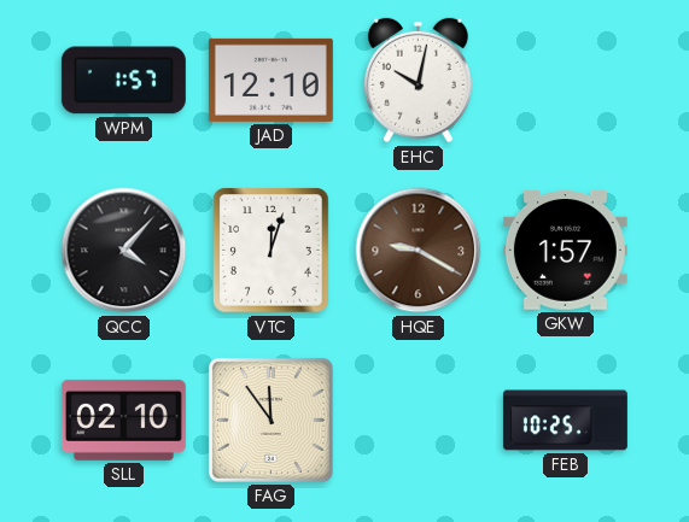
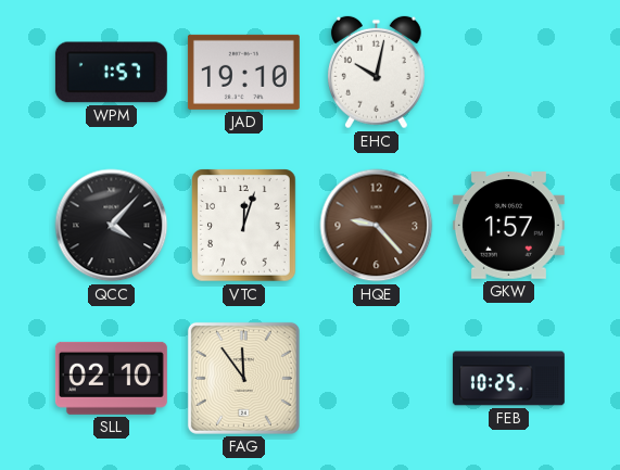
JAD: 12:10 -> 19:10 (243, 72)
HQE: 9:20 -> 9:23 (377, 226)
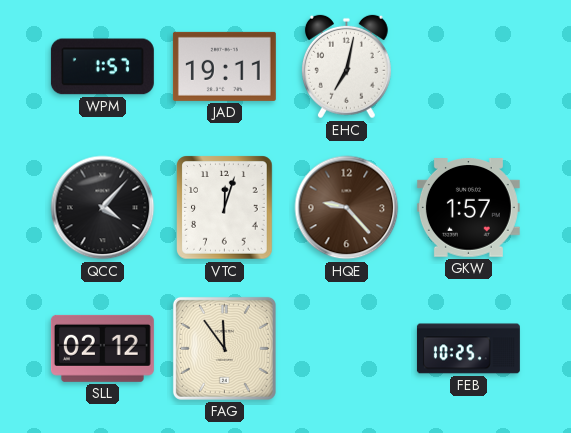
JAD: 19:10 -> 19:11 (224, 66)
EHC: 10:02 -> 7:02 (346, 67)
SLL: 02:10 -> 02:12 (102, 348)
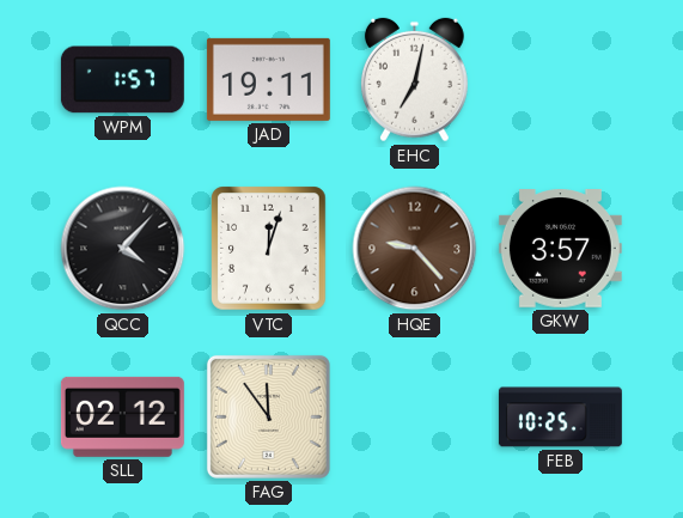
GKW: 1:57 -> 3:57 (560, 249)
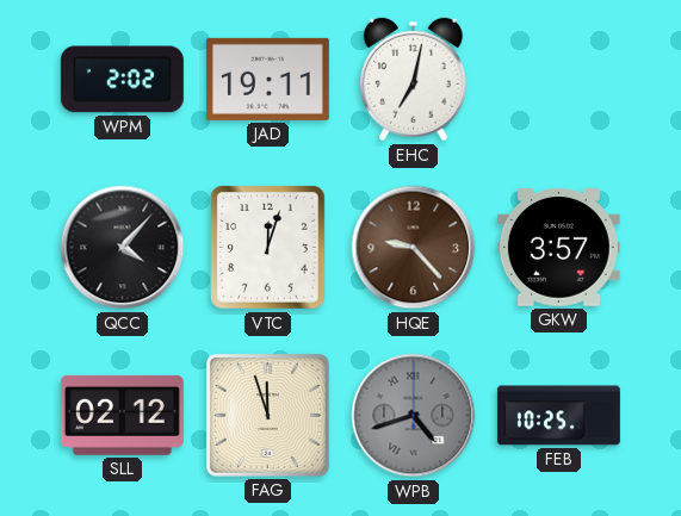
WPM: 1:57 -> 2:02 (122, 80)
FAG: 11:54 -> 11:57 (267, 415)
WPB: none -> 4:42 (414, 416)
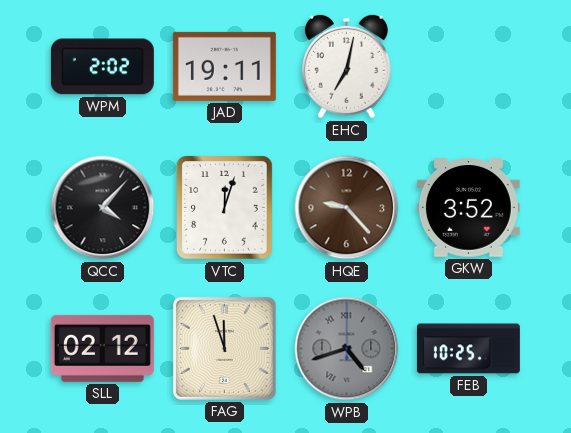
GKW: 3:57 -> 3:52 (468, 208)
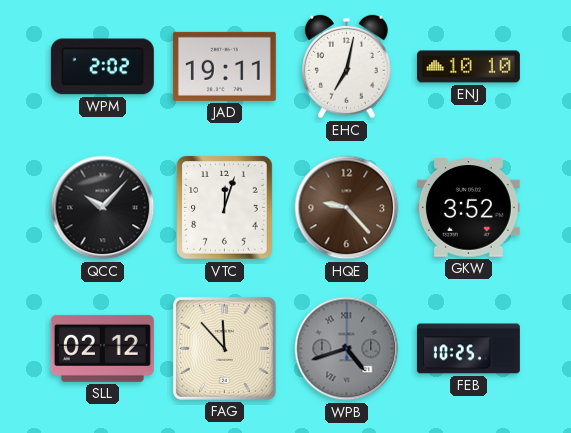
ENJ: none -> 10:10 (468, 67)
QCC: 4:07 -> 10:07 (103, 208)
FAG: 11:57 -> 11:53 (224, 348)
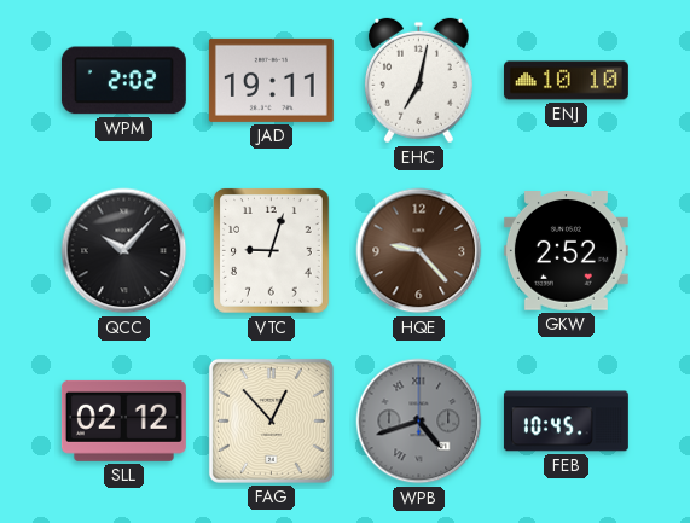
VTC: 12:03 -> 9:03 (272, 251)
GKW: 3:52 -> 2:52 (566, 251)
FAG: 11:53 -> 12:53 (271, 420)
FEB: 10:25 -> 10:45 (566, 422)
